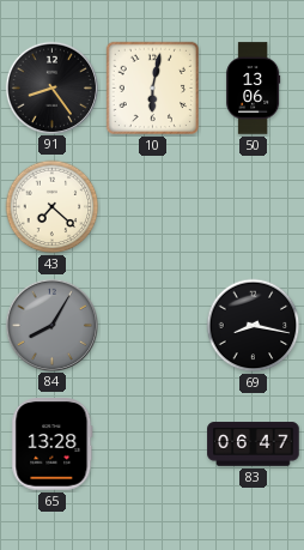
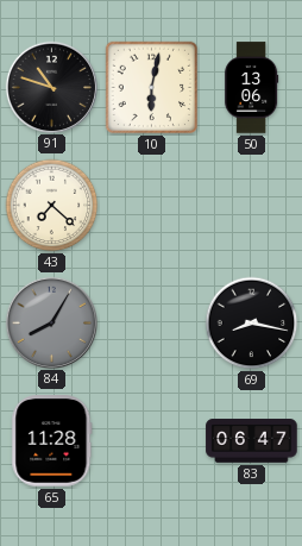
91: 8:24 -> 10:48 (51, 87)
65: 13:28 -> 11:28 (52, 441)
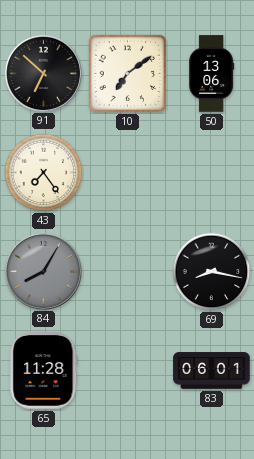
91: 10:48 -> 6:52 (43, 73)
10: 6:02 -> 7:09 (128, 74)
43: 7:22 -> 7:24 (44, 173)
83: 06:47 -> 06:01 (212, 371)
